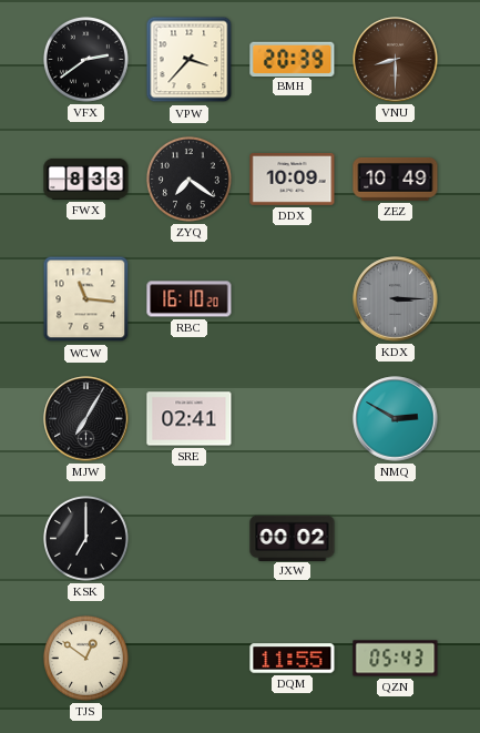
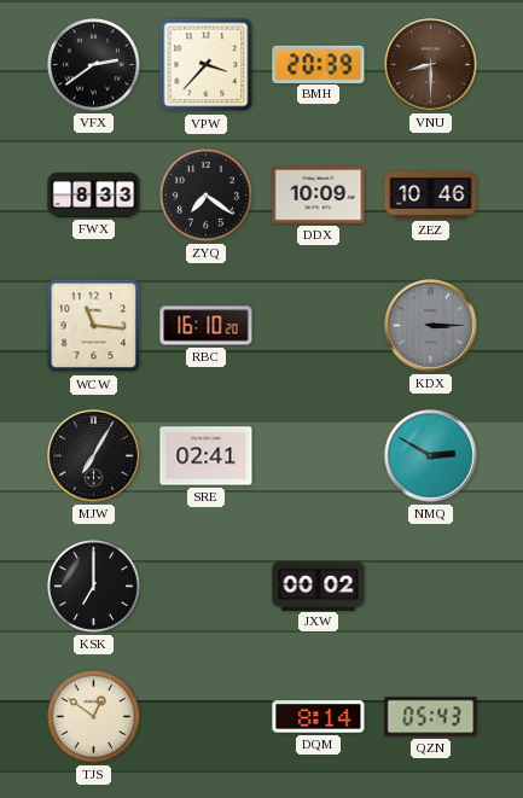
ZEZ: 10:49 -> 10:46 (431, 194)
DQM: 11:55 -> 8:14 (319, 717)
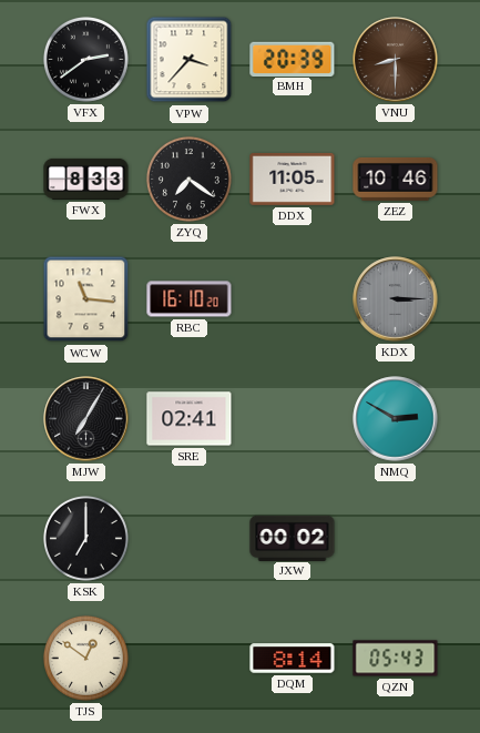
DDX: 10:09 -> 11:05 (293, 180)
